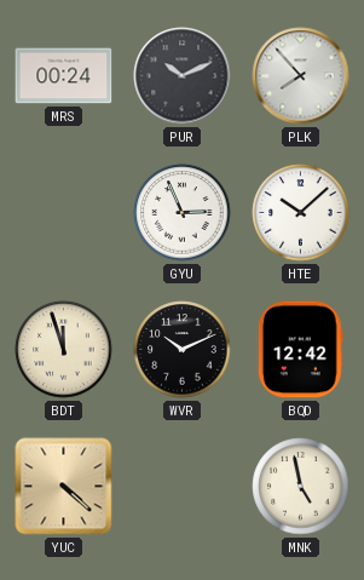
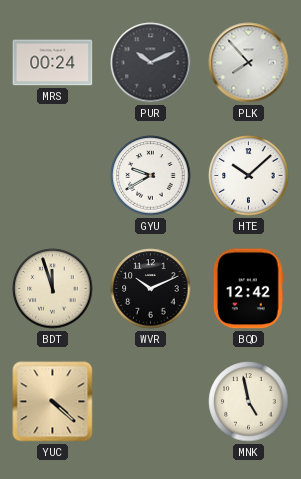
GYU: 2:56 -> 9:40 (151, 176)
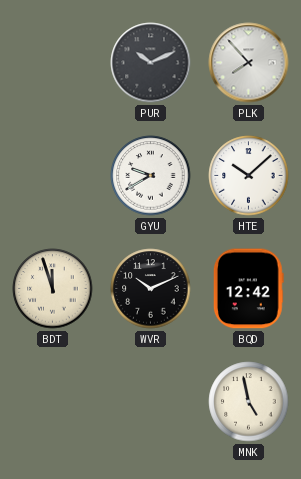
MRS: 00:24 -> none (53, 63)
YUC: 4:22 -> none (53, 402)
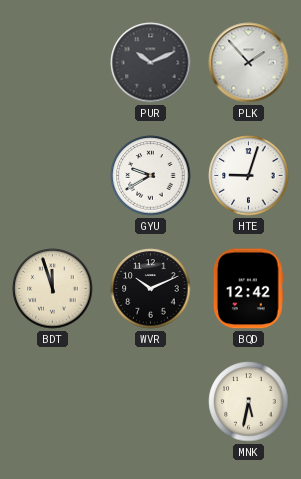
PLK: 7:53 -> 1:53 (249, 63)
HTE: 10:08 -> 9:03 (249, 176)
MNK: 4:58 -> 5:32 (249, 402)
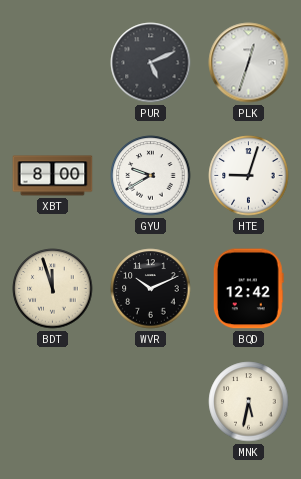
PUR: 10:11 -> 5:11 (151, 63)
PLK: 1:53 -> 12:33 (249, 63)
XBT: none -> 8:00 (53, 176)
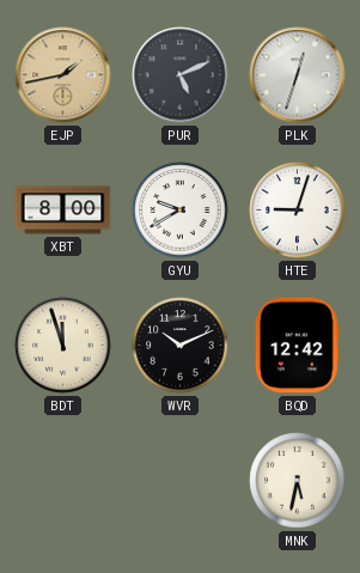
EJP: none -> 1:43 (63, 75)
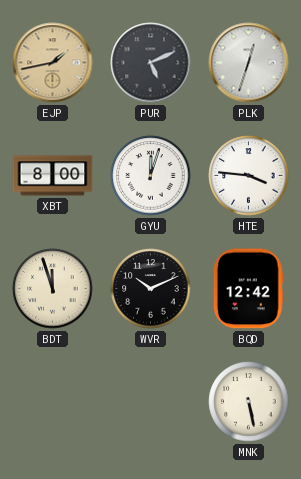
GYU: 9:40 -> 12:03 (151, 176)
HTE: 9:03 -> 3:46 (249, 176)
MNK: 5:32 -> 5:28 (249, 402)
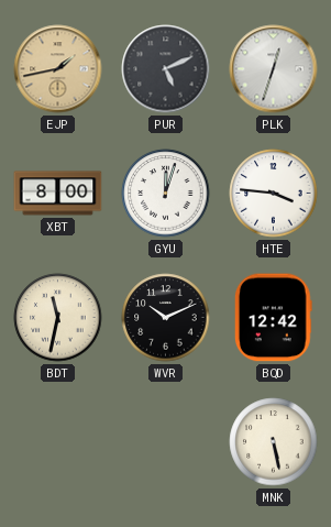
BDT: 11:57 -> 11:32 (58, 318)
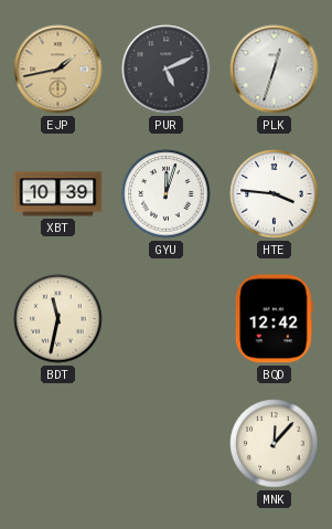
XBT: 8:00 -> 10:39 (58, 194)
WVR: 10:11 -> none (166, 318)
MNK: 5:28 -> 12:07 (275, 444)
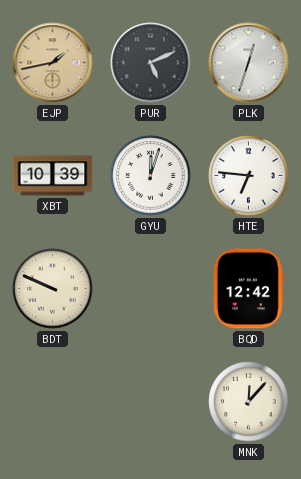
HTE: 3:46 -> 6:46 (249, 176)
BDT: 11:32 -> 9:49 (53, 289)
